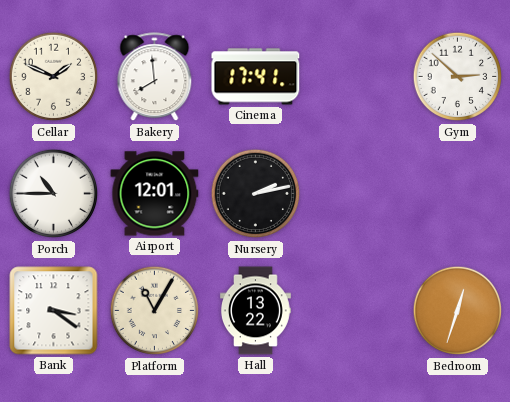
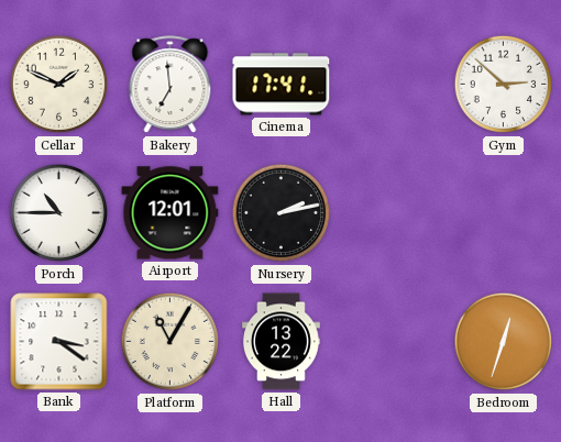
Bakery: 7:59 -> 6:59 (170, 85)
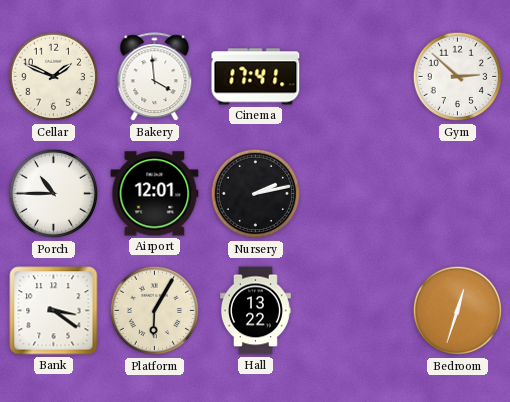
Bakery: 6:59 -> 3:59 (155, 77)
Platform: 11:05 -> 6:05 (155, 311)
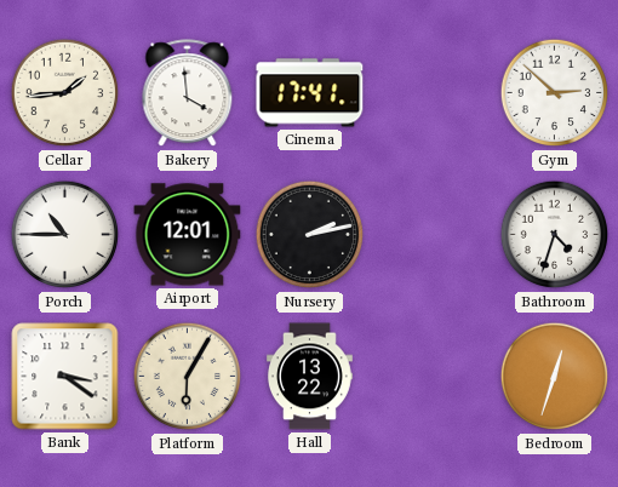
Cellar: 1:49 -> 1:44 (65, 93)
Bathroom: none -> 4:33 (555, 235)
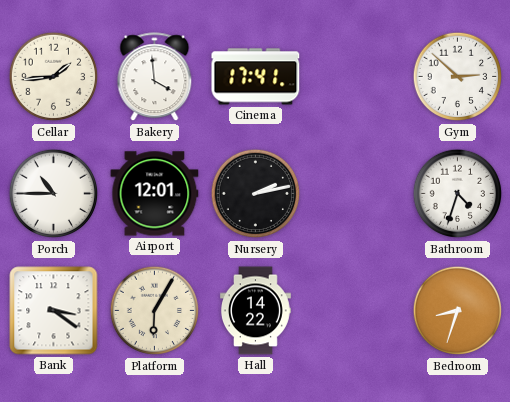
Hall: 13:22 -> 14:22 (256, 311)
Bedroom: 12:33 -> 8:33 (458, 311)
